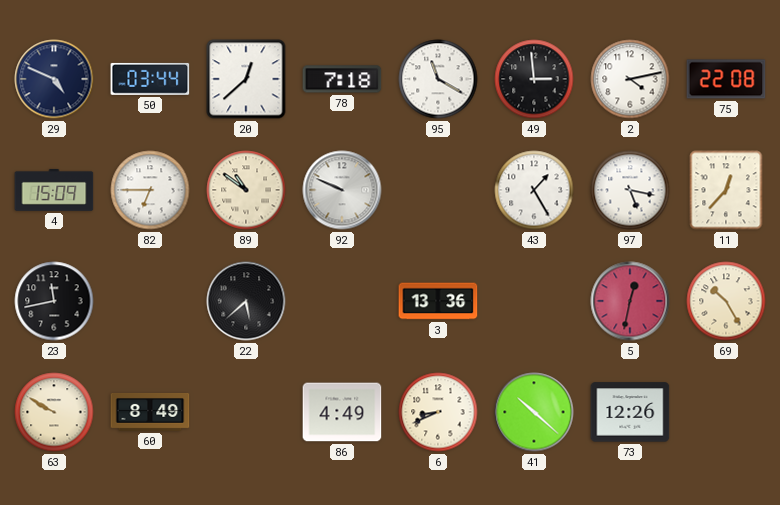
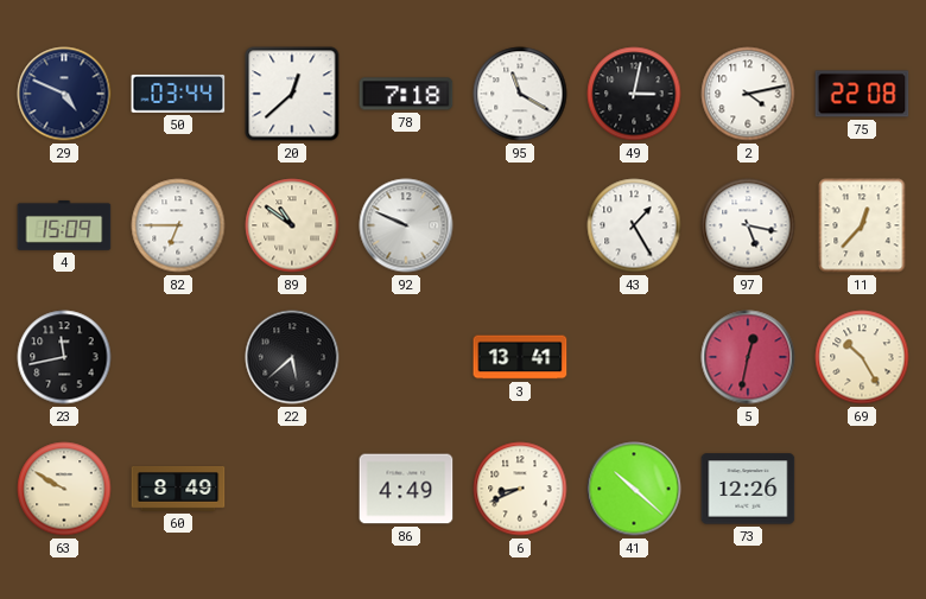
49: 2:59 -> 3:02 (634, 94)
3: 13:36 -> 13:41 (520, 357)
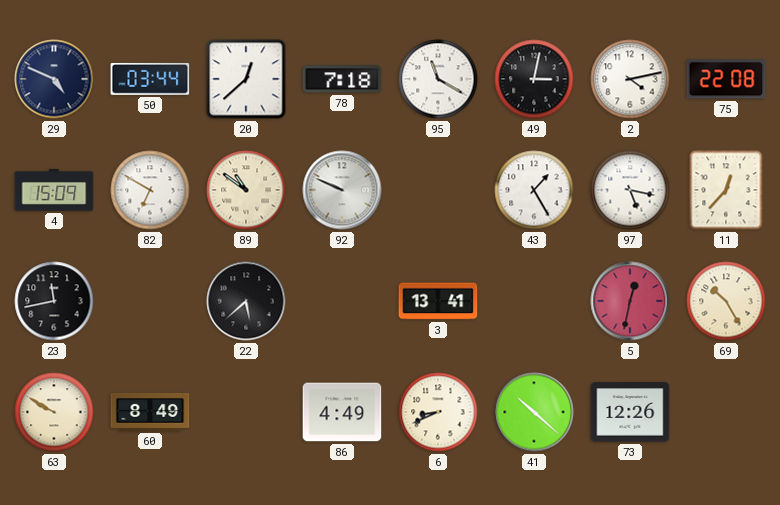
82: 6:45 -> 6:50 (150, 190)
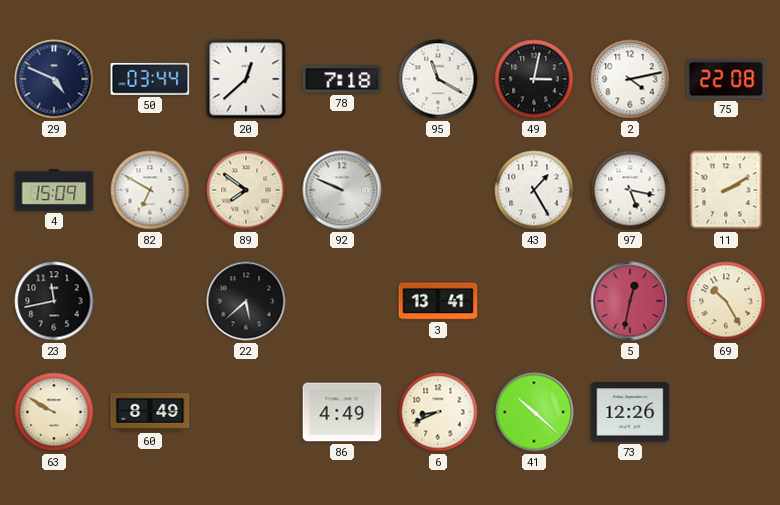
89: 10:51 -> 7:51 (246, 190)
11: 12:37 -> 2:10 (726, 190)
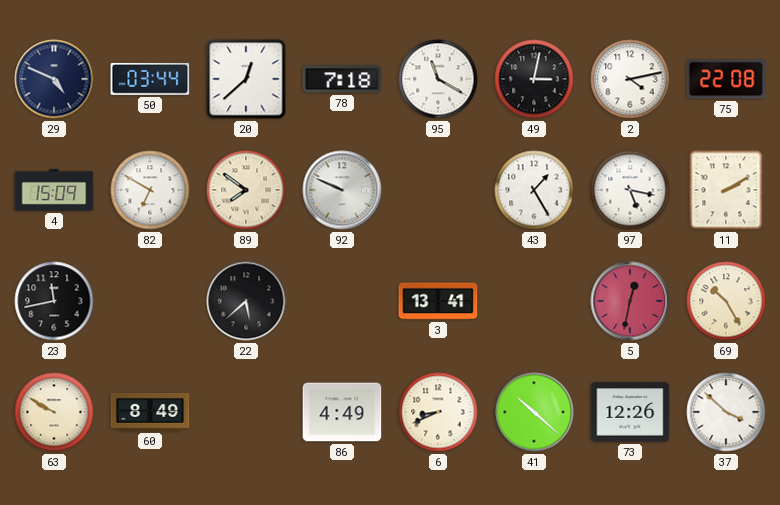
37: none -> 3:52 (726, 412)
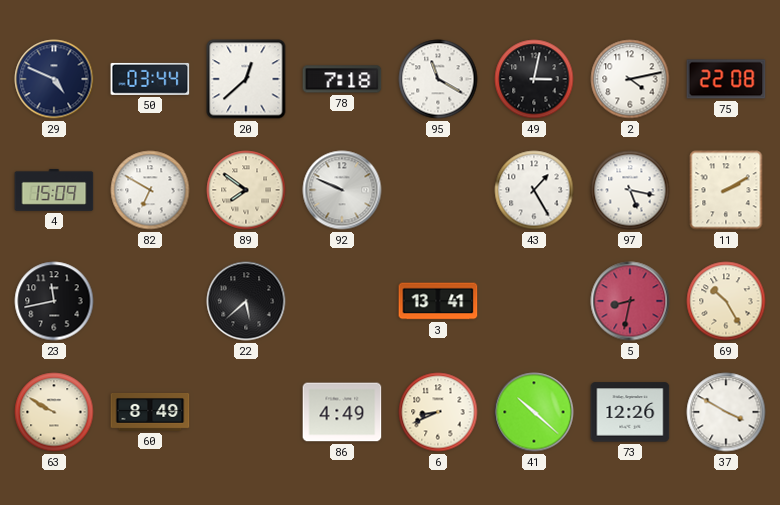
5: 12:32 -> 8:32 (630, 301)
37: 3:52 -> 3:50 (726, 412)
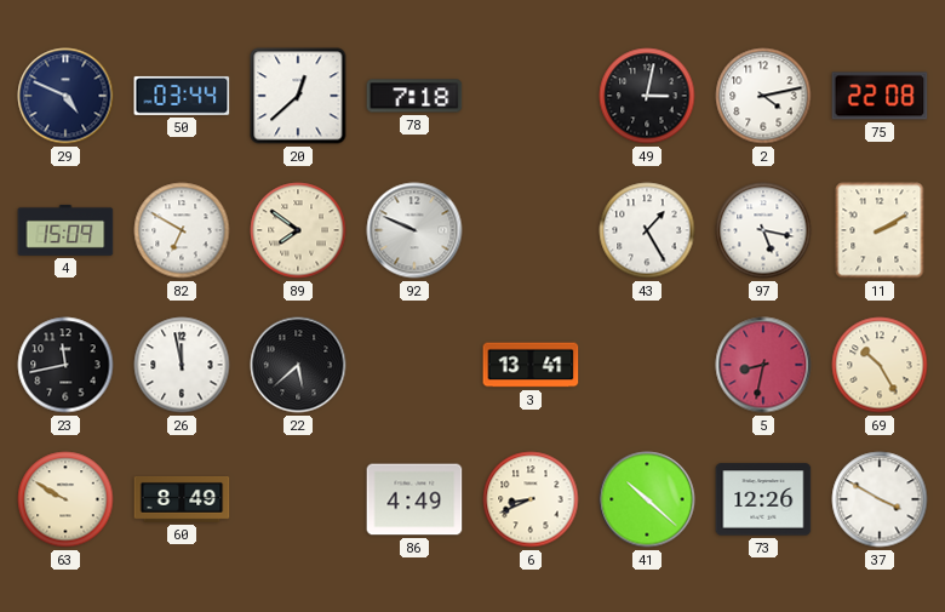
95: 11:20 -> none (438, 79)
26: none -> 11:58 (182, 365)
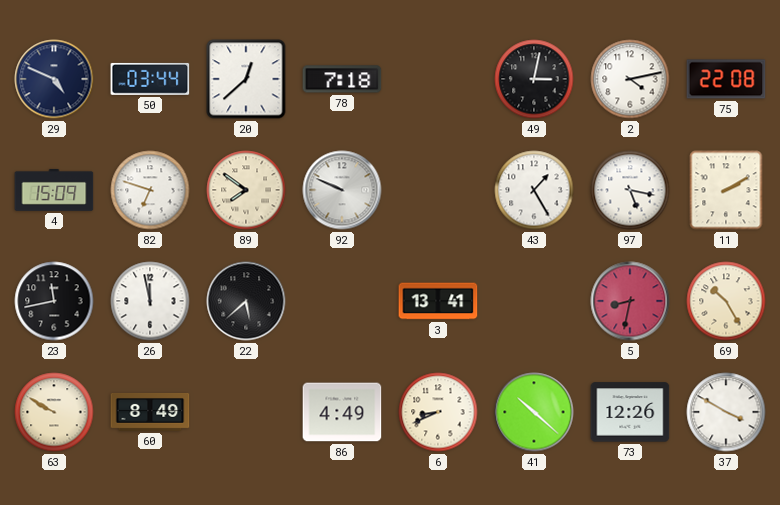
82: 6:50 -> 6:48 (150, 190)
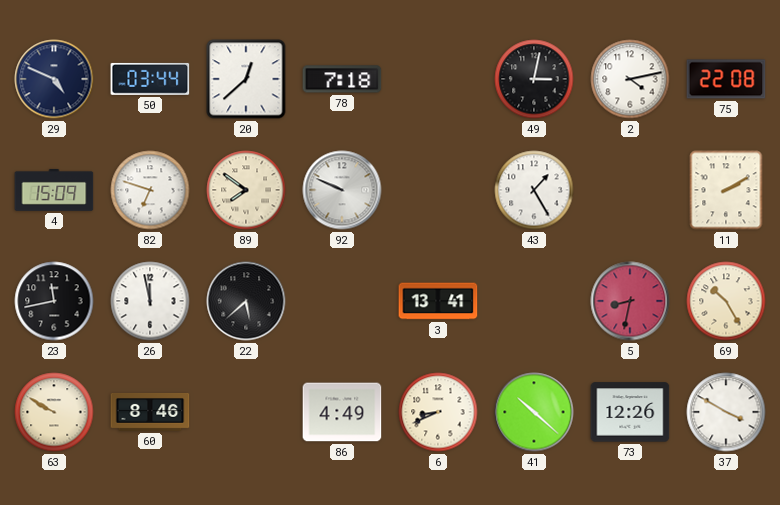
97: 5:17 -> none (630, 190)
60: 8:49 -> 8:46 (150, 412)
